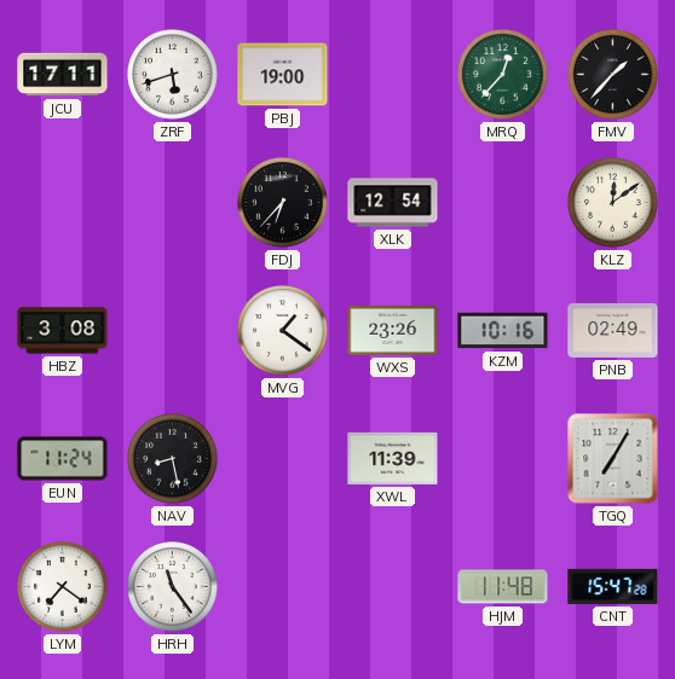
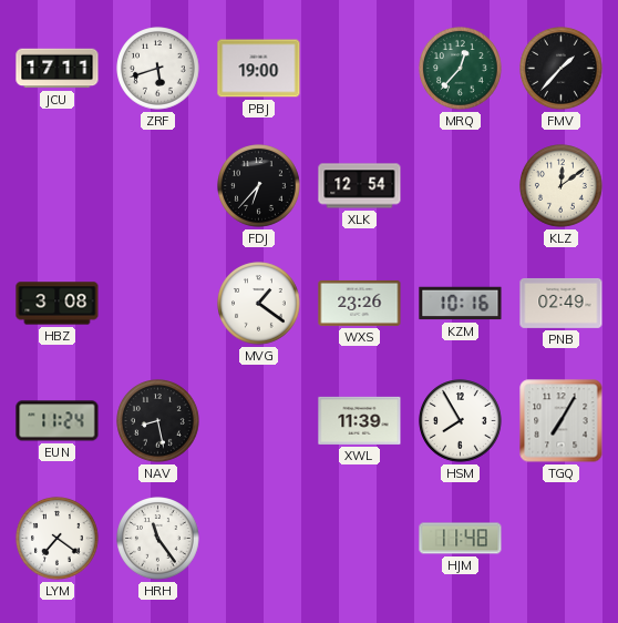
HSM: none -> 7:55 (461, 421)
CNT: 15:47 -> none (613, 586)
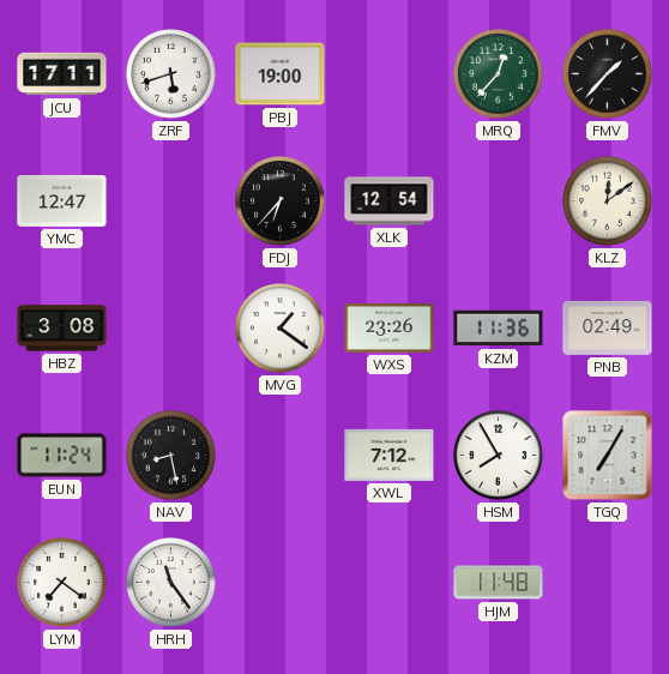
YMC: none -> 12:47 (62, 200)
KZM: 10:16 -> 11:36 (499, 329)
XWL: 11:39 -> 7:12 (390, 455)
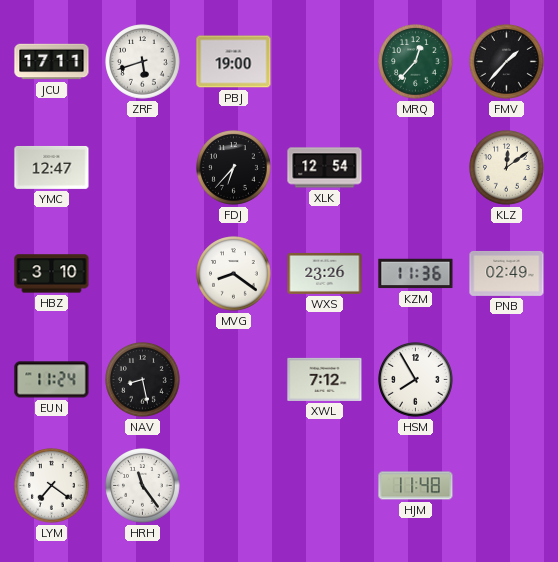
HBZ: 3:08 -> 3:10 (52, 274)
MVG: 1:21 -> 8:21 (234, 274)
TGQ: 7:05 -> none (608, 456)
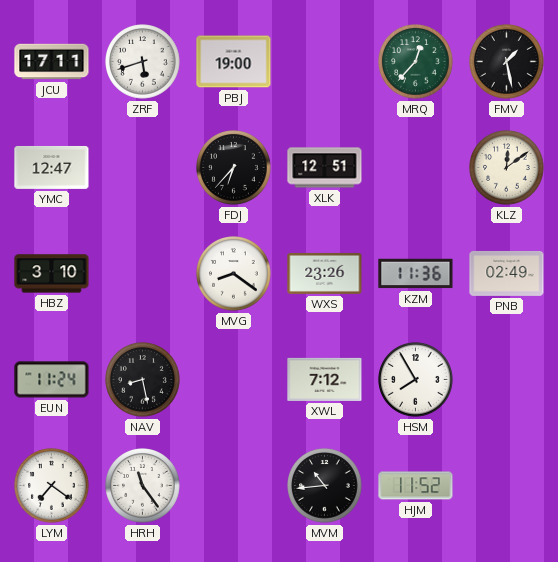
FMV: 1:37 -> 1:28 (507, 62)
XLK: 12:54 -> 12:51 (325, 168)
MVM: none -> 10:44 (325, 486)
HJM: 11:48 -> 11:52 (416, 486)
